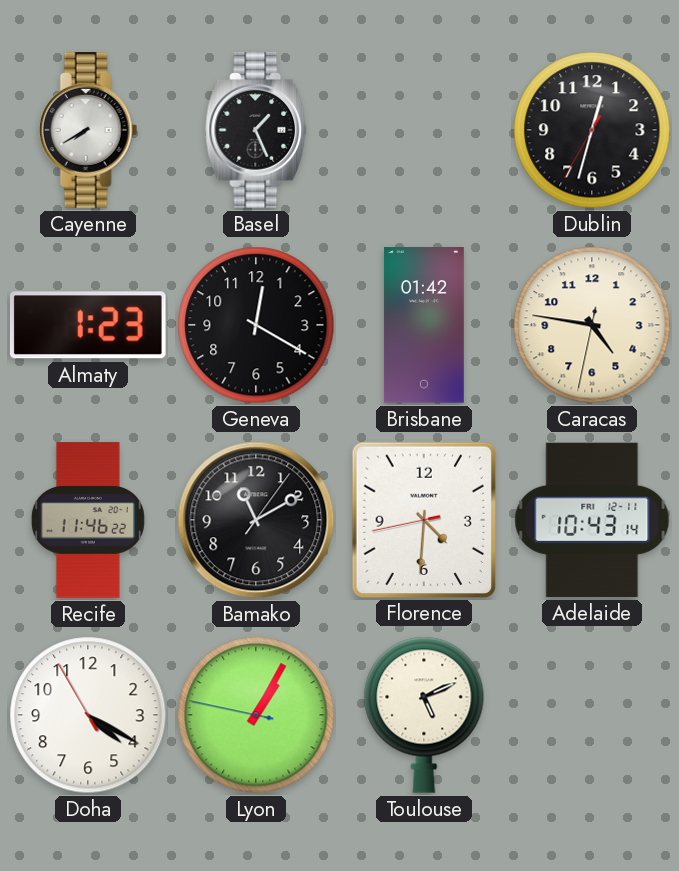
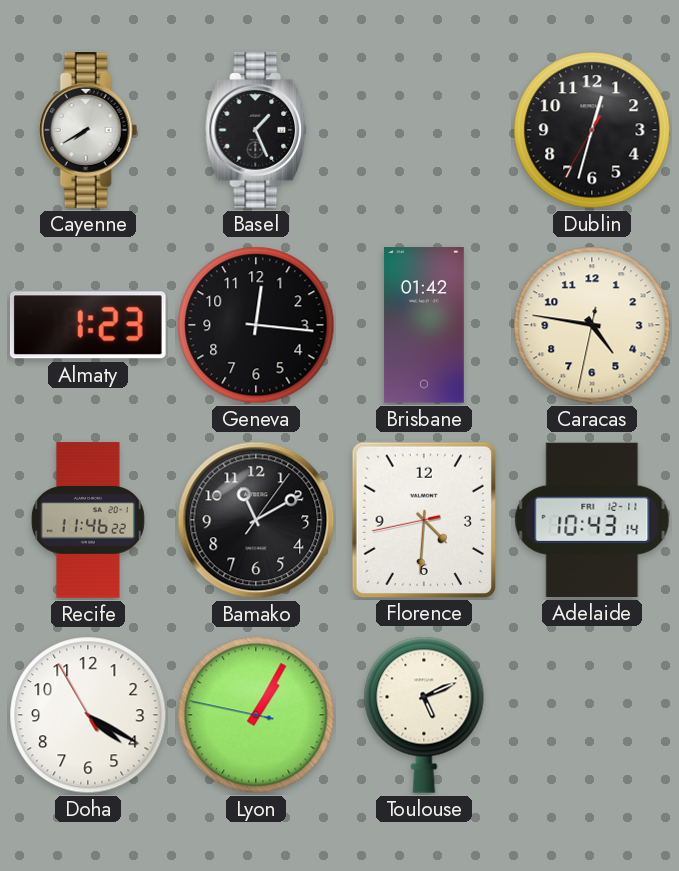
Geneva: 12:20 -> 12:16 (256, 325)
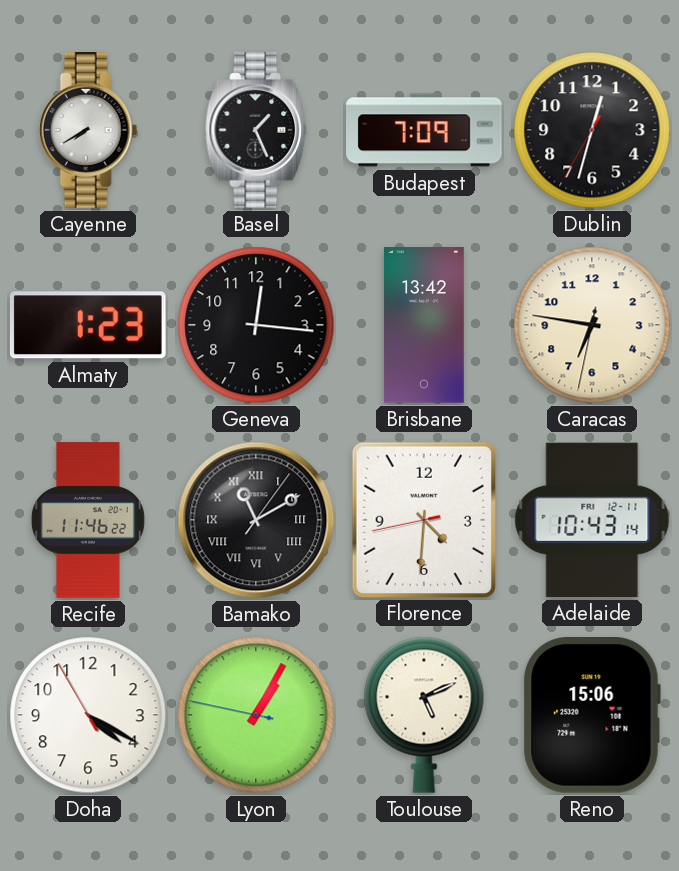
Budapest: none -> 7:09 (424, 130)
Brisbane: 01:42 -> 13:42 (424, 325)
Caracas: 4:46 -> 6:46 (592, 325)
Bamako numerals: Arabic -> Roman (256, 520)
Reno: none -> 15:06 (592, 716)
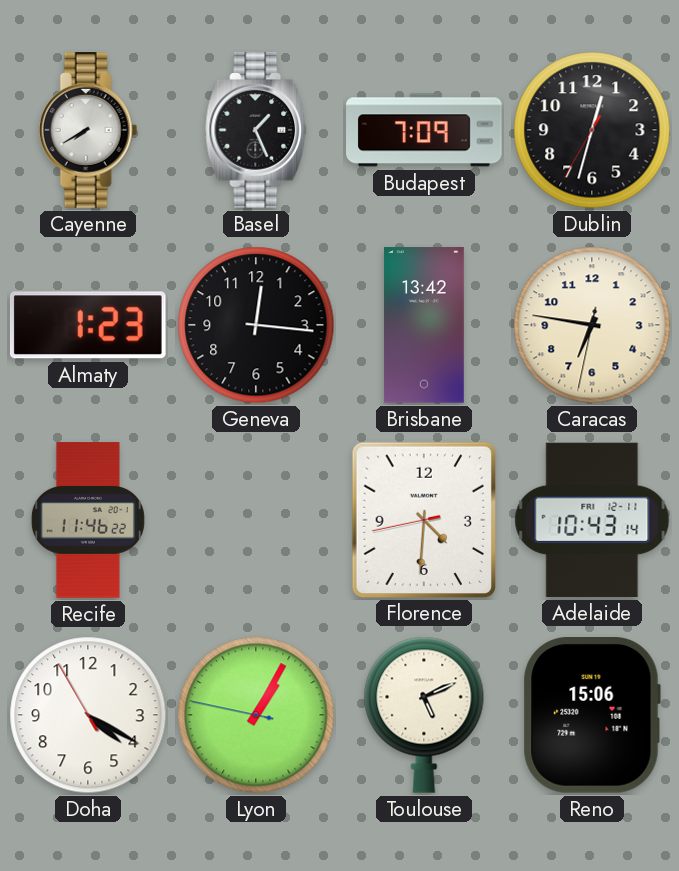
Bamako: 11:10 -> none (256, 520)
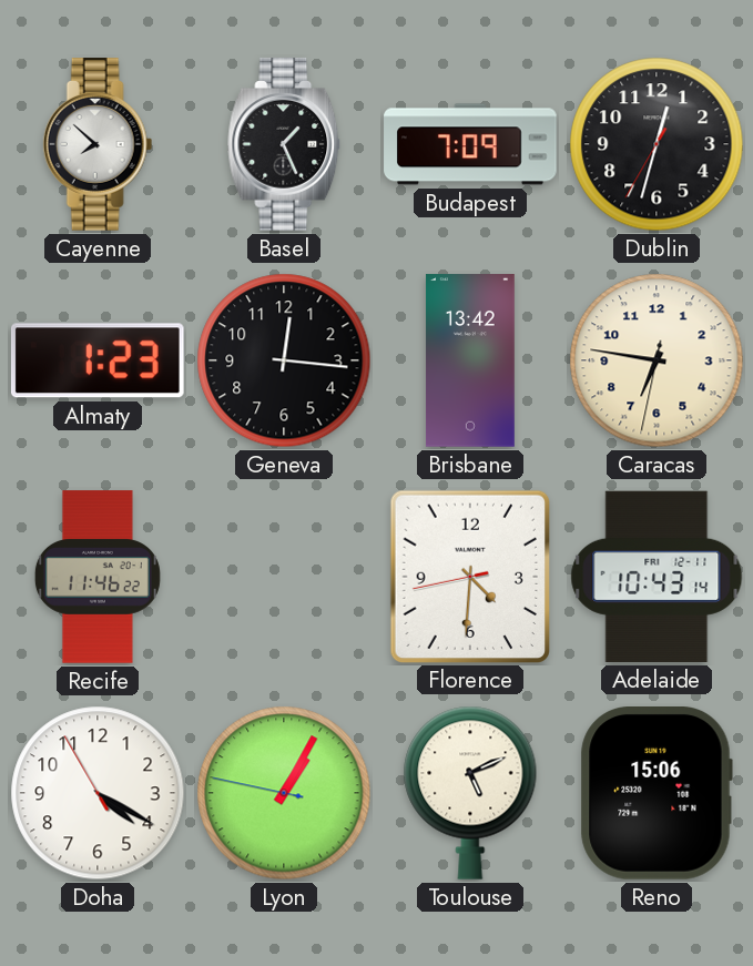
Cayenne: 7:40 -> 7:52 (98, 144)
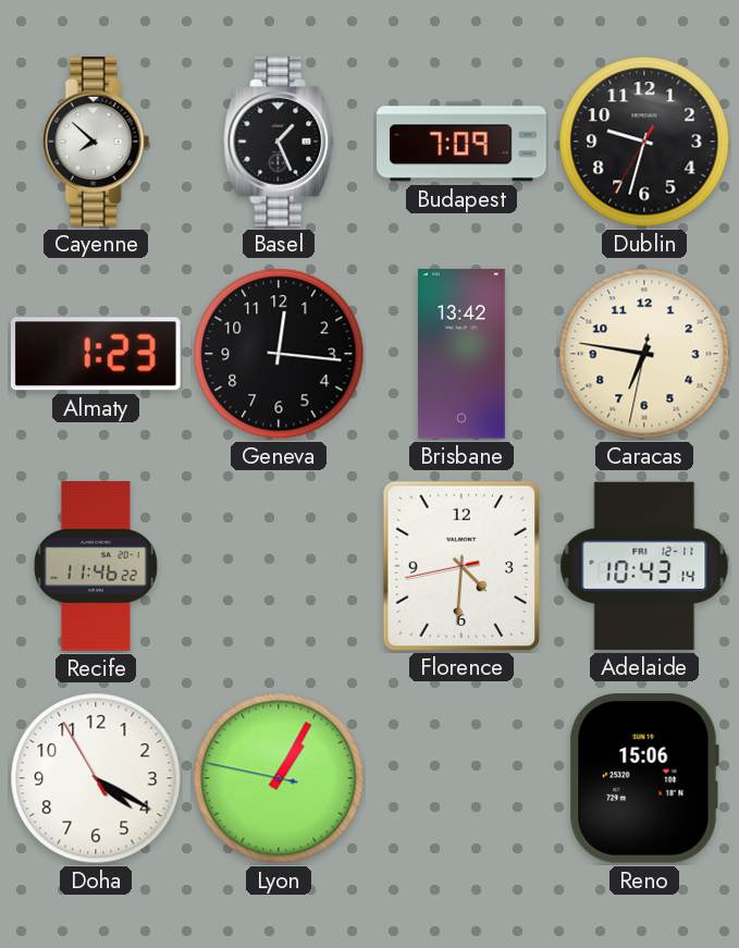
Dublin: 12:32 -> 9:32 (644, 141)
Toulouse: 5:11 -> none (470, 793)
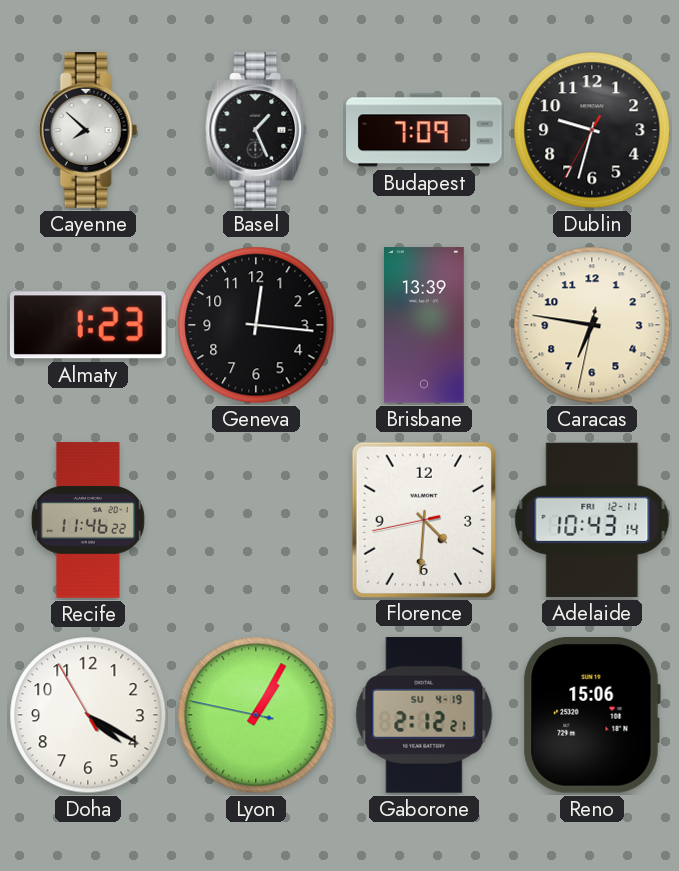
Brisbane: 13:42 -> 13:39 (424, 325)
Gaborone: none -> 2:12 (424, 716)
